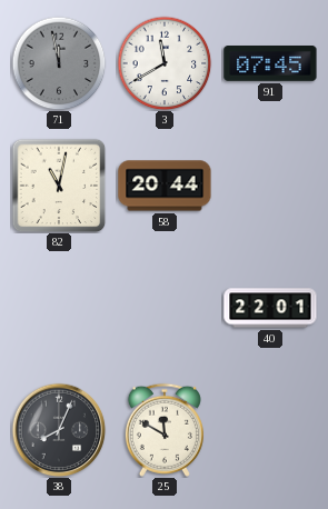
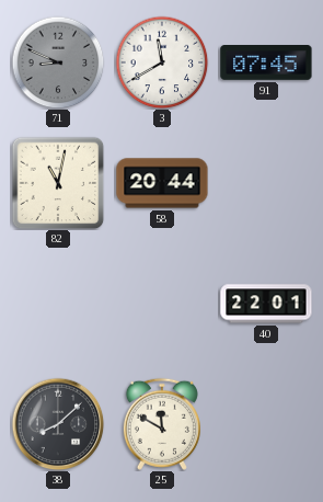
71: 11:58 -> 8:49 (58, 62)
38: 8:04 -> 8:08 (58, 424)
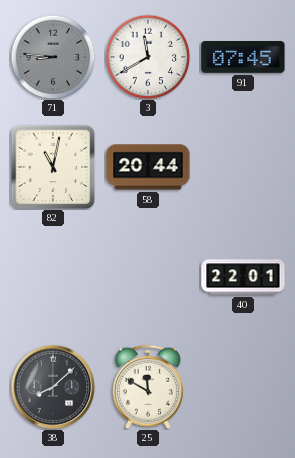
71: 8:49 -> 8:46 (53, 57)
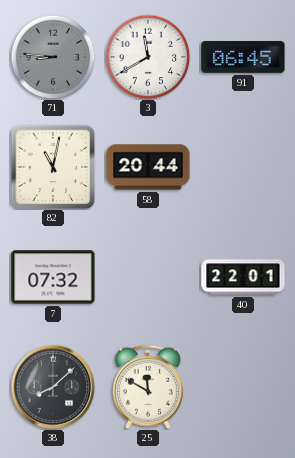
91: 07:45 -> 06:45 (243, 58)
7: none -> 07:32 (53, 277)
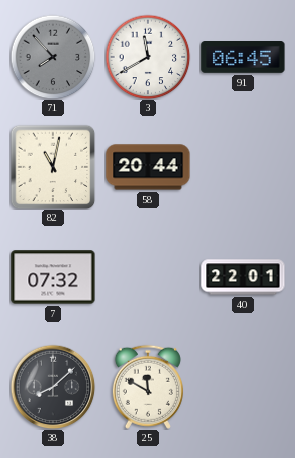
71: 8:46 -> 7:53 (53, 57)
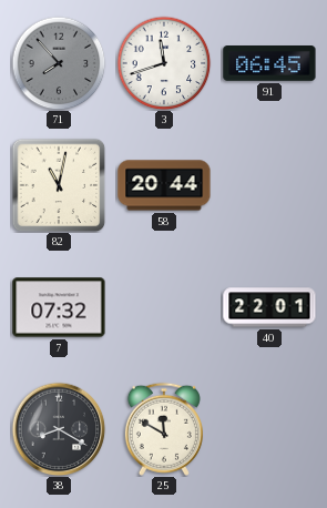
3: 11:40 -> 11:42 (164, 63)
38: 8:08 -> 8:20 (59, 429)
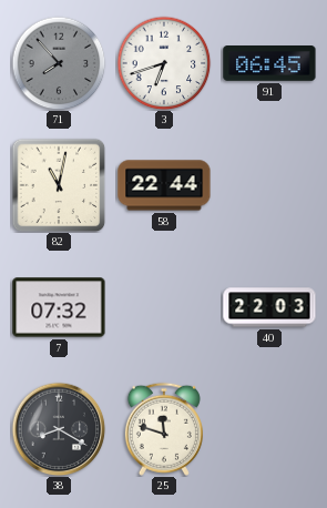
3: 11:42 -> 6:42 (164, 63)
58: 20:44 -> 22:44 (164, 185)
40: 22:01 -> 22:03 (269, 307)
25: 11:50 -> 11:48 (164, 429)
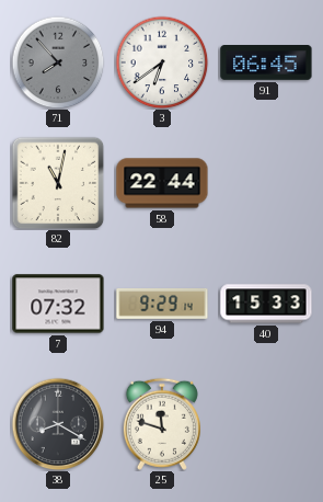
3: 6:42 -> 6:39 (162, 62)
94: none -> 9:29 (162, 305)
40: 22:03 -> 15:33 (266, 304)
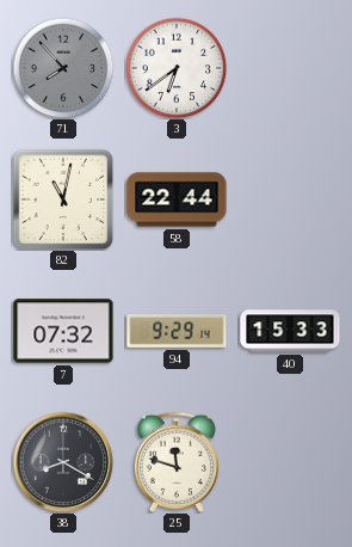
91: 06:45 -> none (266, 64)
